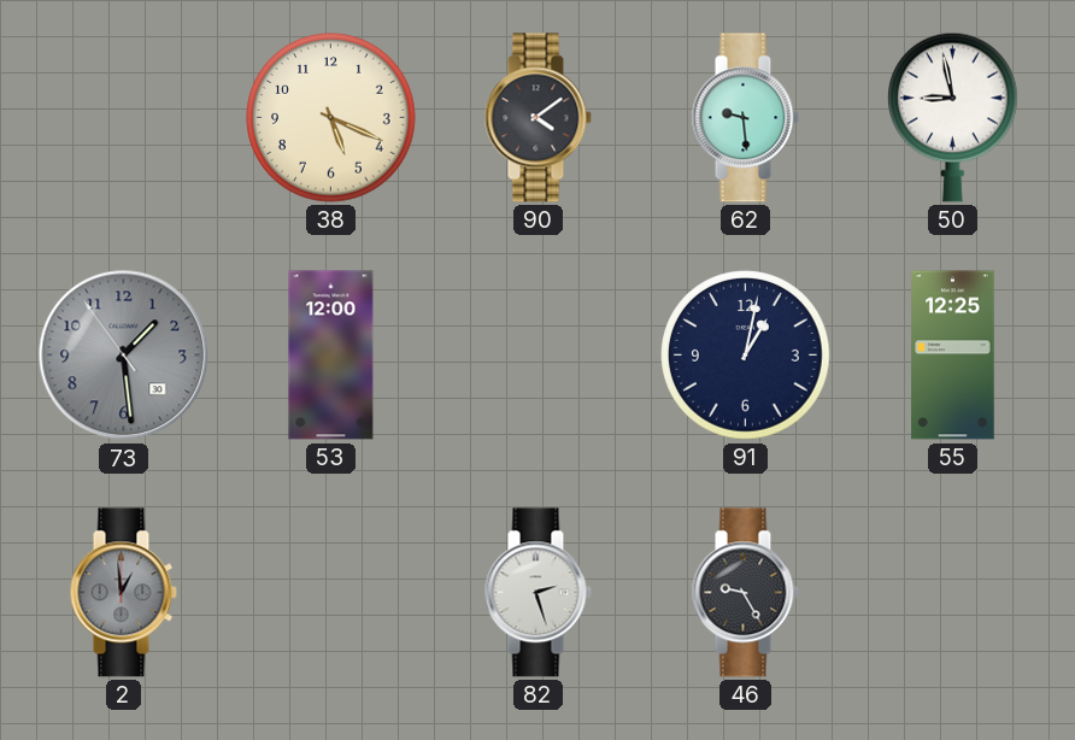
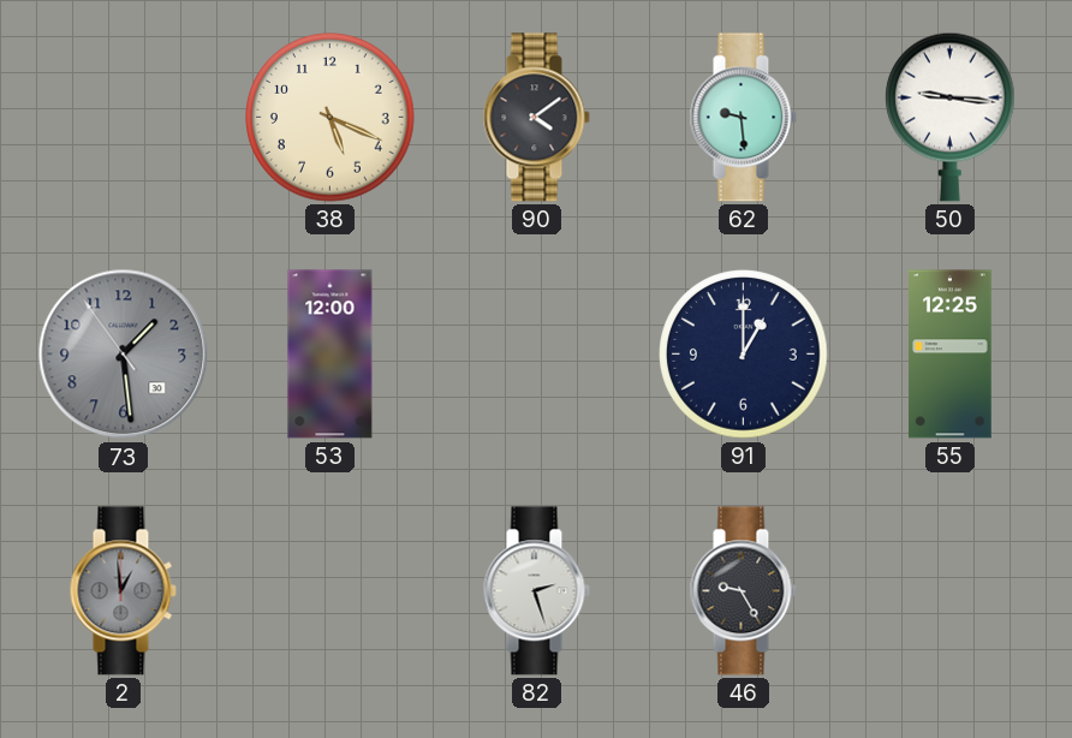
50: 8:58 -> 9:16 (951, 117)
91: 1:02 -> 1:00 (744, 355)
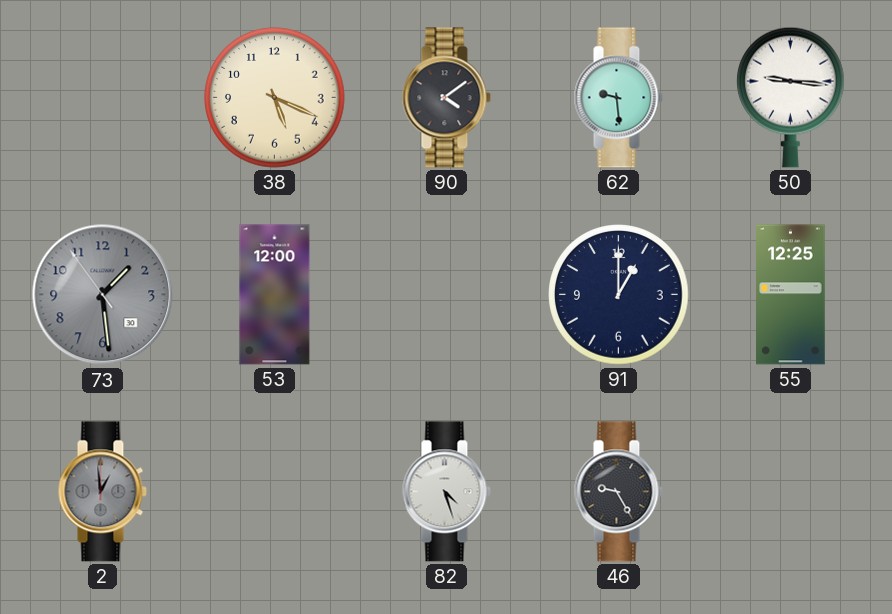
82: 2:27 -> 4:27 (446, 492)
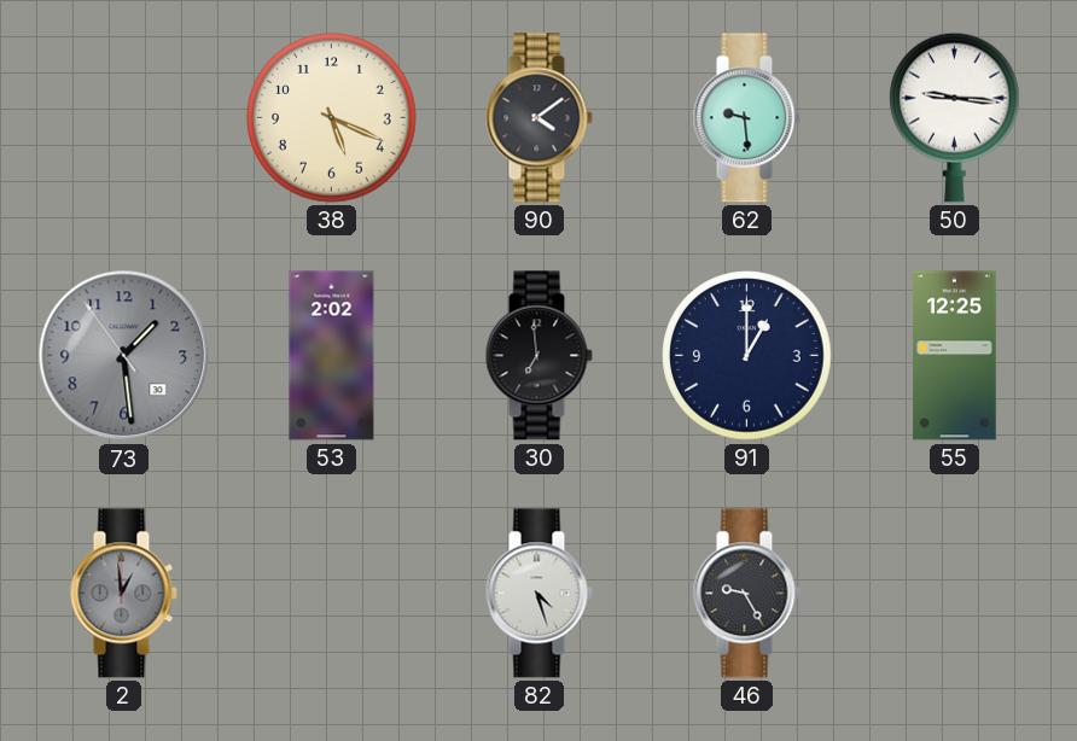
53: 12:00 -> 2:02 (332, 356)
30: none -> 6:59 (538, 356)
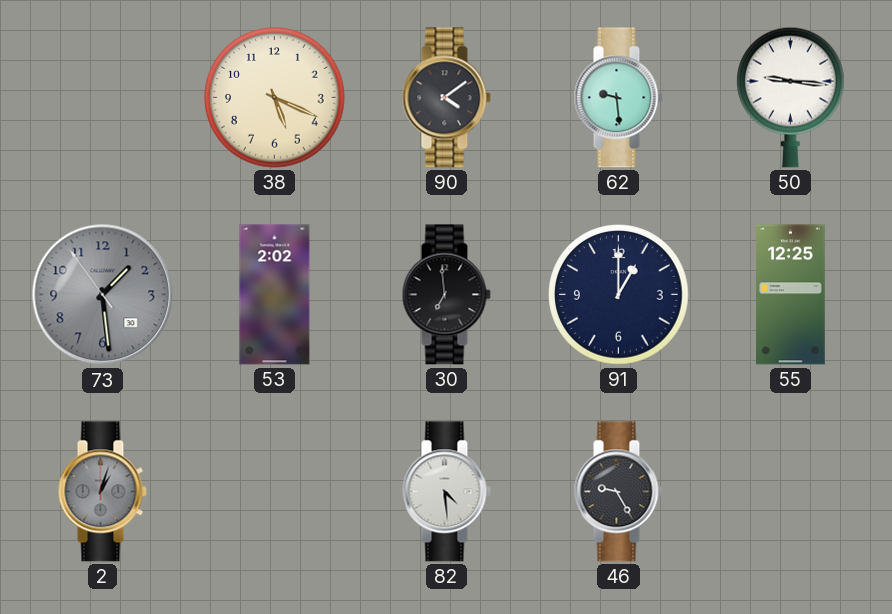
2: 12:59 -> 1:03 (102, 492)
82: 4:27 -> 4:29 (446, 492)
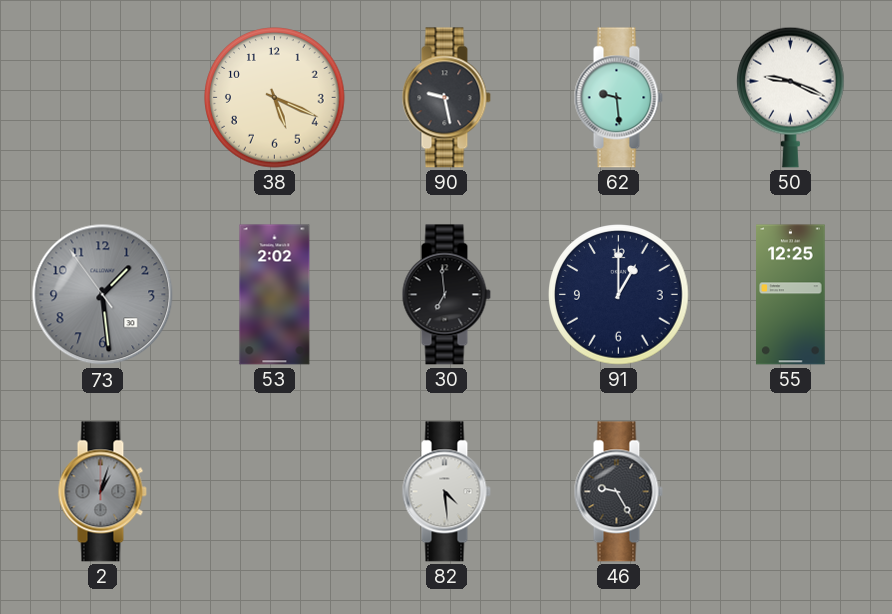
90: 4:09 -> 9:28 (446, 98)
50: 9:16 -> 9:19 (791, 97)
